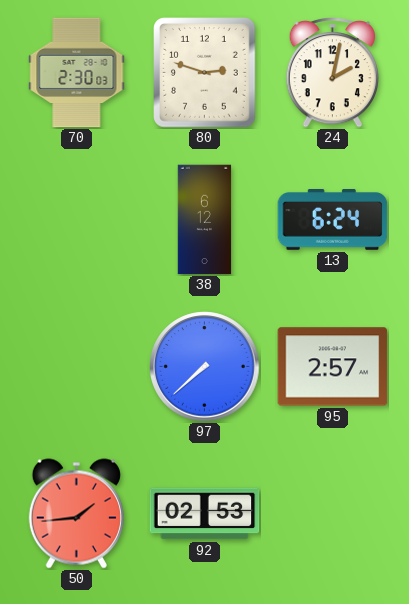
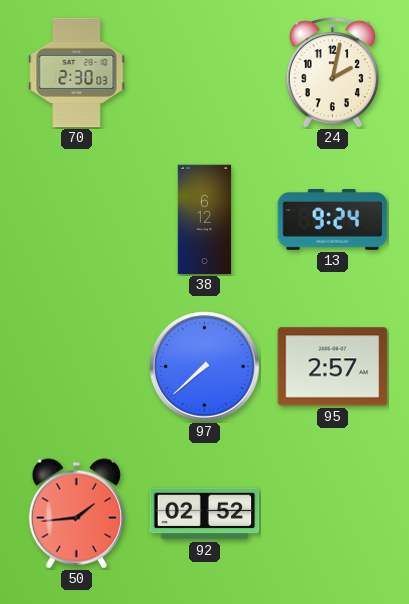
80: 2:48 -> none (205, 73)
13: 6:24 -> 9:24 (333, 220)
92: 02:53 -> 02:52 (205, 514)
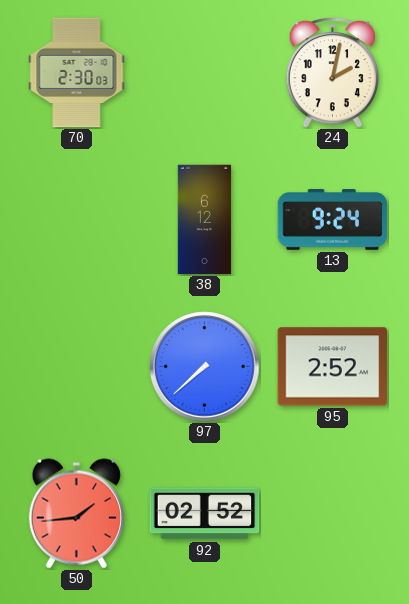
95: 2:57 -> 2:52 (333, 367)
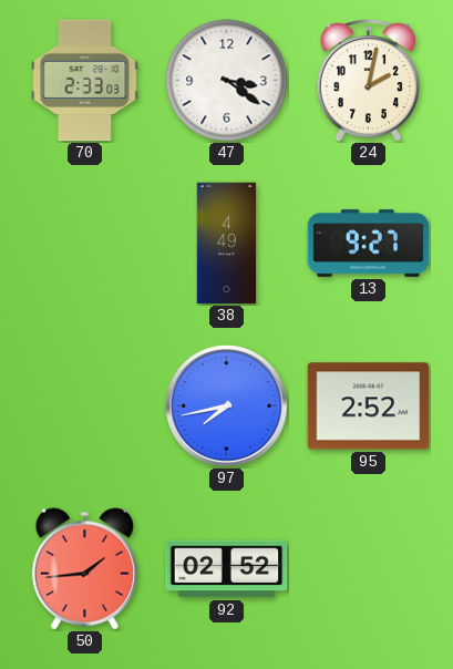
70: 2:30 -> 2:33 (85, 81)
47: none -> 3:21 (227, 81)
38: 6:12 -> 4:49 (227, 244)
13: 9:24 -> 9:27 (369, 244)
97: 7:38 -> 7:43 (227, 406)
